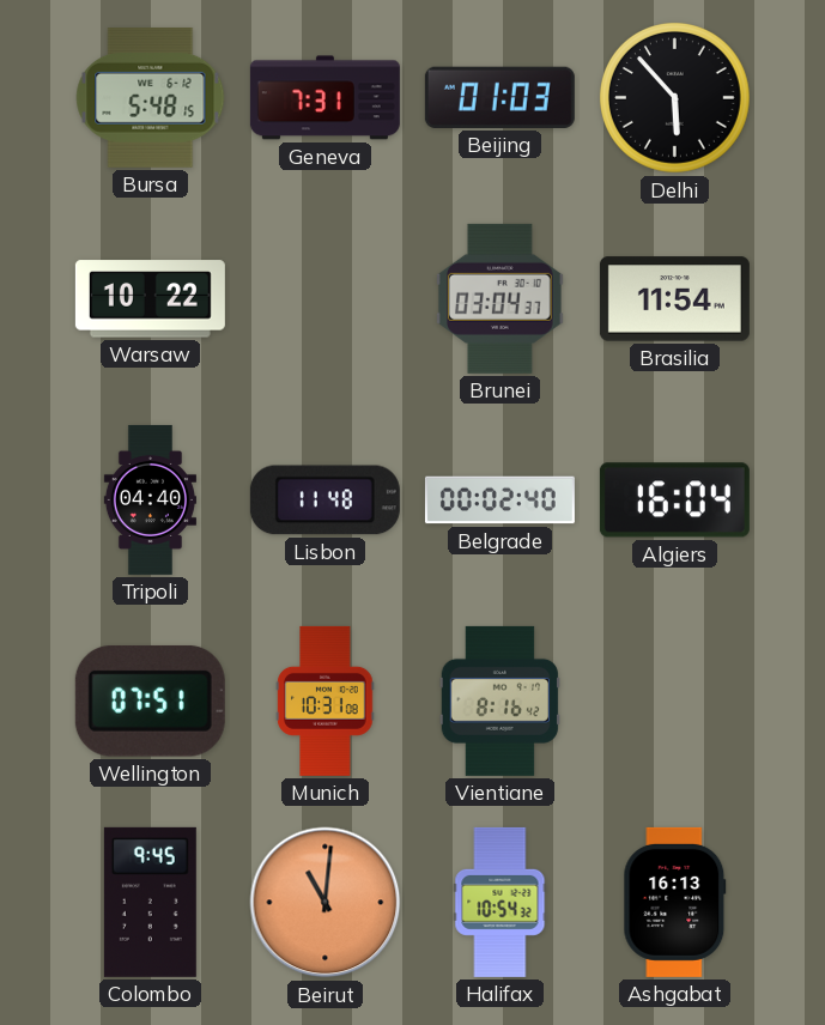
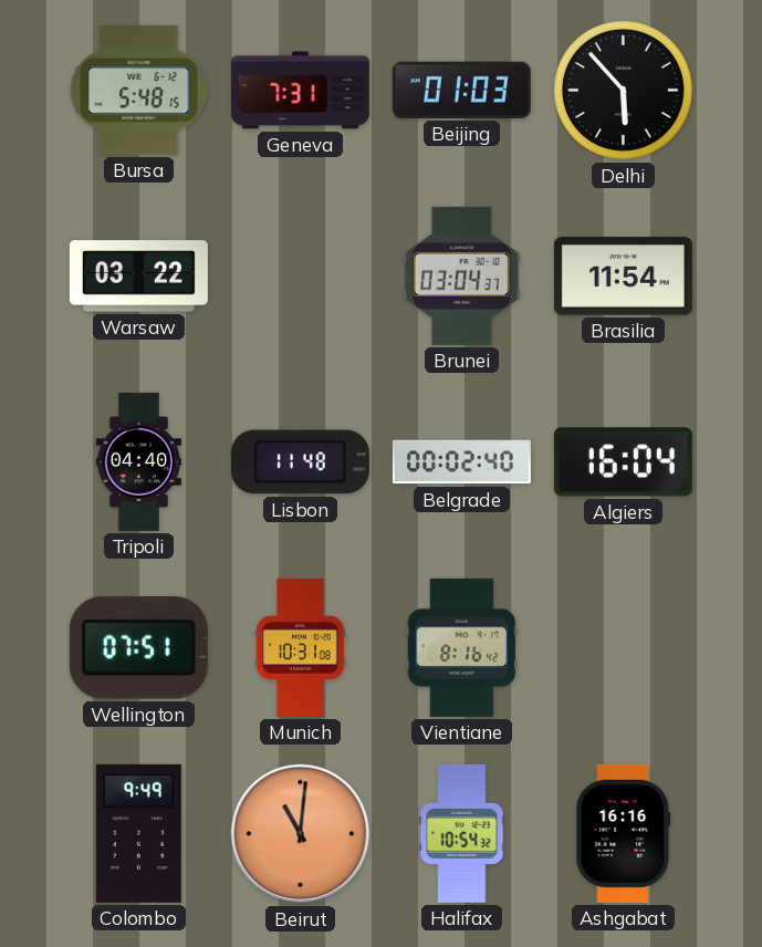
Warsaw: 10:22 -> 03:22 (138, 277)
Colombo: 9:45 -> 9:49 (138, 833)
Ashgabat: 16:13 -> 16:16 (624, 833)
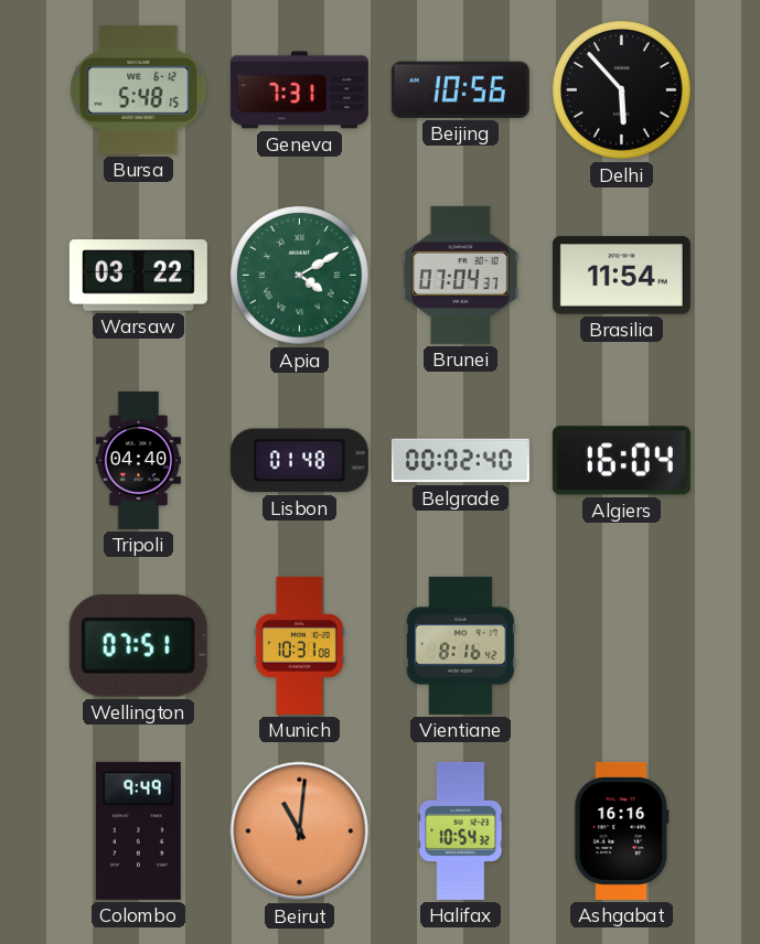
Beijing: 01:03 -> 10:56 (460, 89)
Apia: none -> 4:10 (300, 276)
Brunei: 03:04 -> 07:04 (460, 275)
Lisbon: 11:48 -> 01:48 (299, 461)
